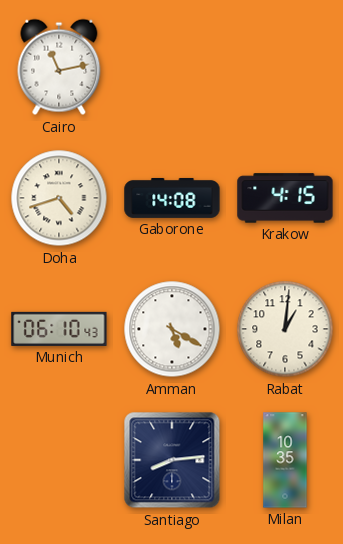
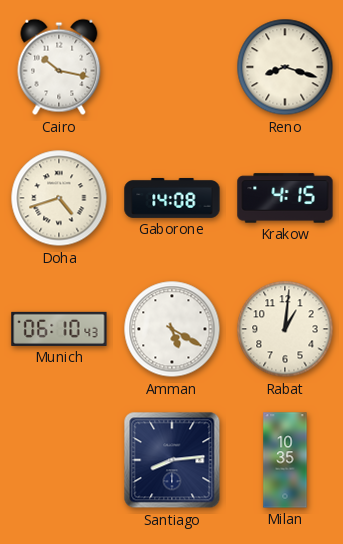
Cairo: 11:13 -> 10:17 (59, 67)
Reno: none -> 8:18 (285, 67)
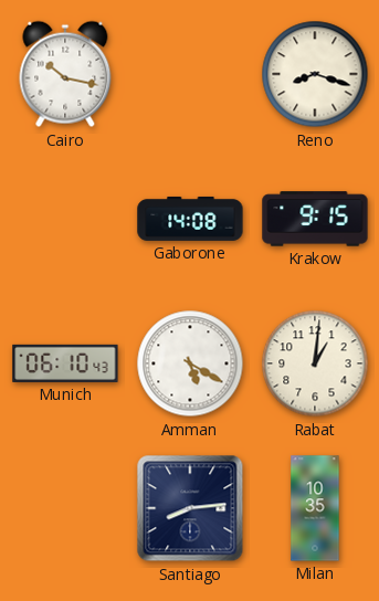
Doha: 4:42 -> none (59, 198)
Krakow: 4:15 -> 9:15 (315, 219)
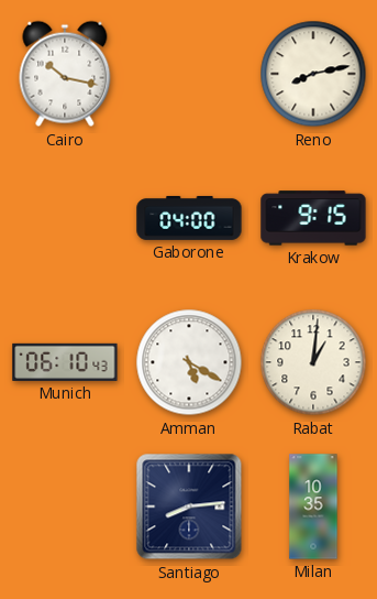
Reno: 8:18 -> 8:13 (313, 74)
Gaborone: 14:08 -> 04:00 (189, 218)
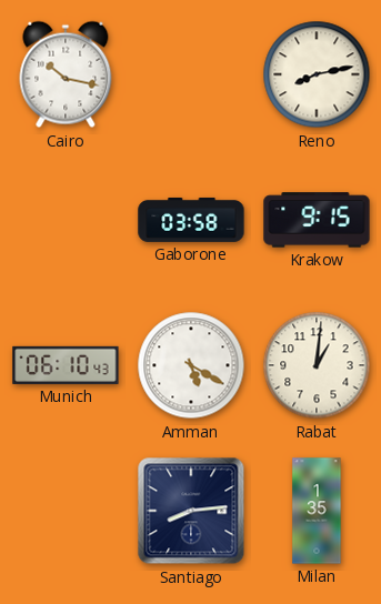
Gaborone: 04:00 -> 03:58 (191, 220)
Milan: 10:35 -> 1:35 (317, 511)
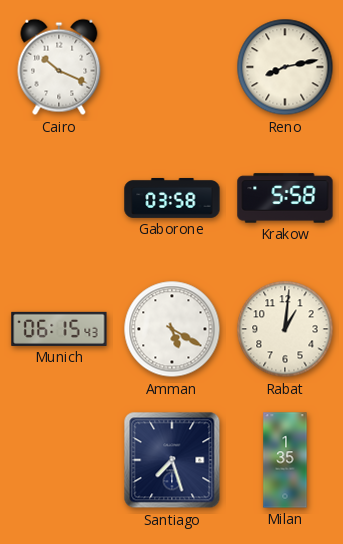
Cairo: 10:17 -> 10:19 (59, 67)
Krakow: 9:15 -> 5:58 (285, 198)
Munich: 06:10 -> 06:15 (59, 329)
Santiago: 8:14 -> 7:27 (172, 460)
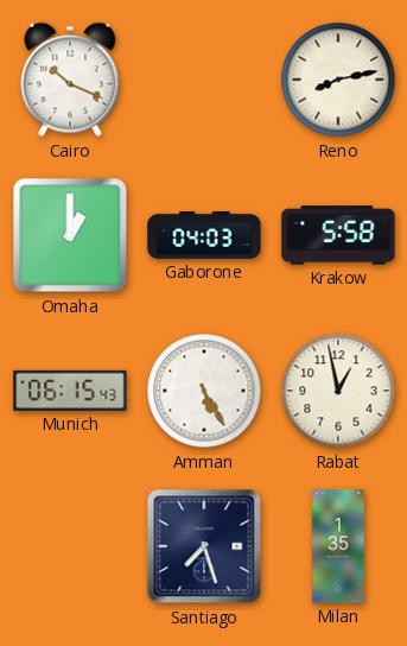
Omaha: none -> 1:00 (70, 235)
Gaborone: 03:58 -> 04:03 (204, 235)
Amman: 5:20 -> 5:25 (204, 391)
Rabat: 1:01 -> 12:58 (338, 391)
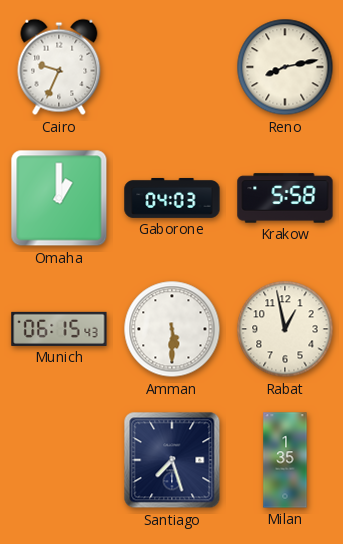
Cairo: 10:19 -> 9:34 (59, 67)
Amman: 5:25 -> 5:30 (172, 329)
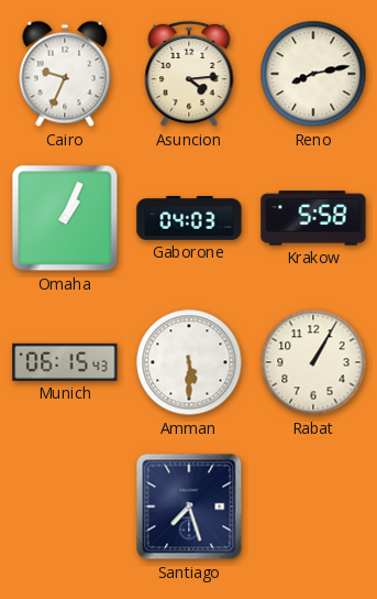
Asuncion: none -> 4:14 (189, 74)
Omaha: 1:00 -> 1:04 (65, 218)
Rabat: 12:58 -> 1:05 (313, 362)
Milan: 1:35 -> none (285, 460)
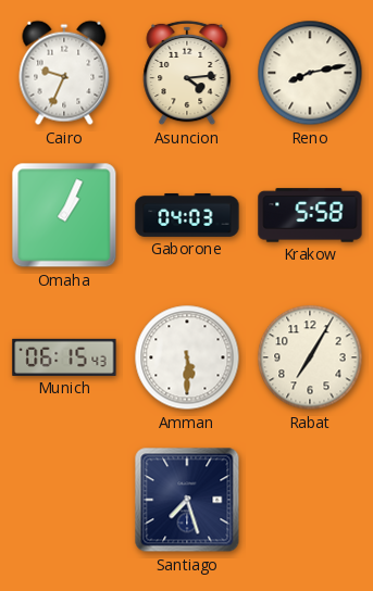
Rabat: 1:05 -> 7:05 (310, 357)
